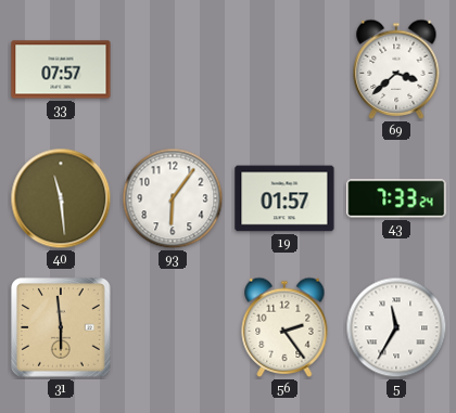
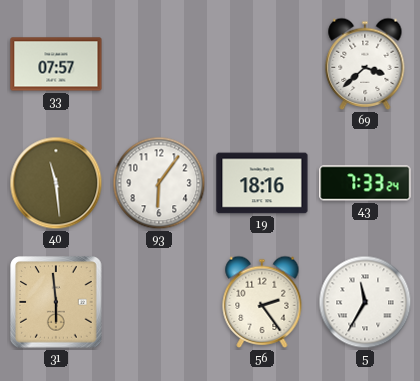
19: 01:57 -> 18:16 (262, 183)
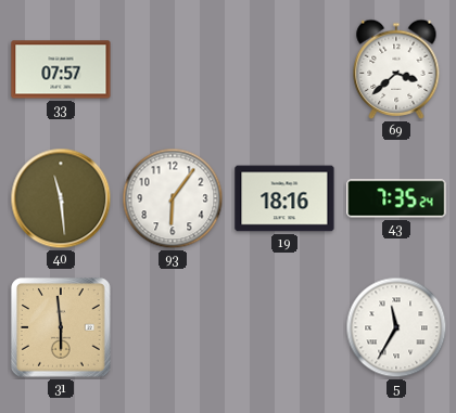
43: 7:33 -> 7:35 (396, 198)
56: 2:24 -> none (262, 302)
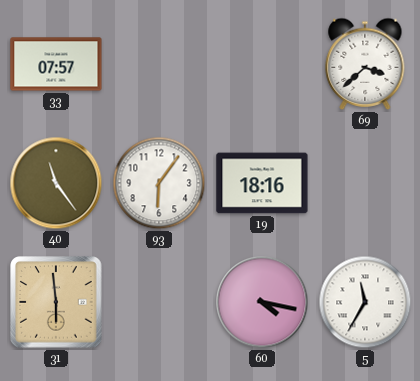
40: 11:29 -> 11:24 (56, 183)
43: 7:35 -> none (396, 198)
60: none -> 4:17 (262, 302)
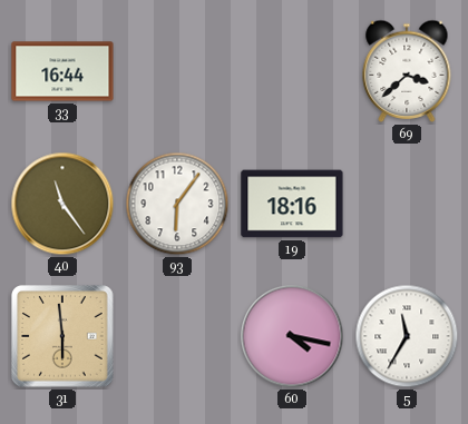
33: 07:57 -> 16:44 (62, 71)
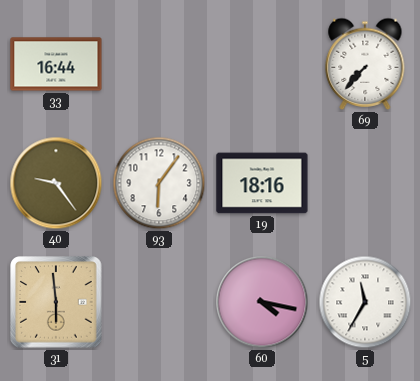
69: 3:38 -> 7:37 (365, 64)
40: 11:24 -> 9:24 (56, 183)
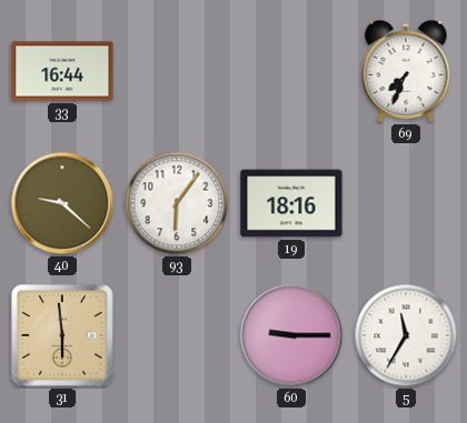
69: 7:37 -> 7:34 (406, 71)
40: 9:24 -> 9:22 (62, 203)
60: 4:17 -> 9:15 (291, 335)
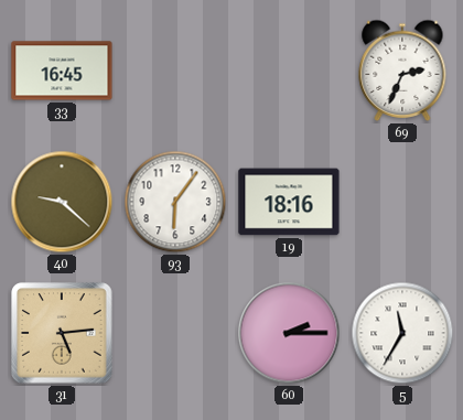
33: 16:44 -> 16:45 (62, 71)
69: 7:34 -> 2:34 (402, 71)
31: 5:59 -> 5:14 (62, 333)
60: 9:15 -> 2:15 (289, 333)
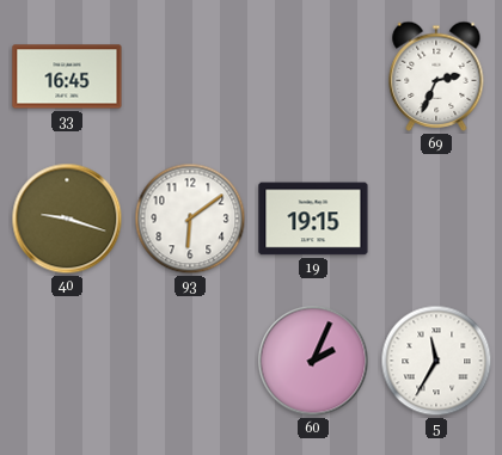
40: 9:22 -> 9:18 (67, 219)
93: 6:06 -> 6:09 (190, 219)
19: 18:16 -> 19:15 (313, 219)
31: 5:14 -> none (62, 333)
60: 2:15 -> 2:04 (313, 361)
